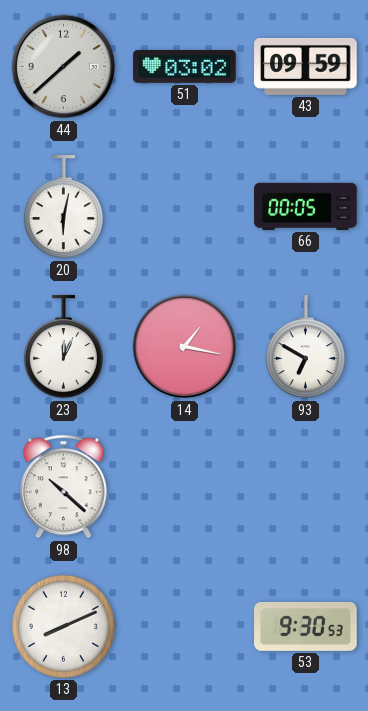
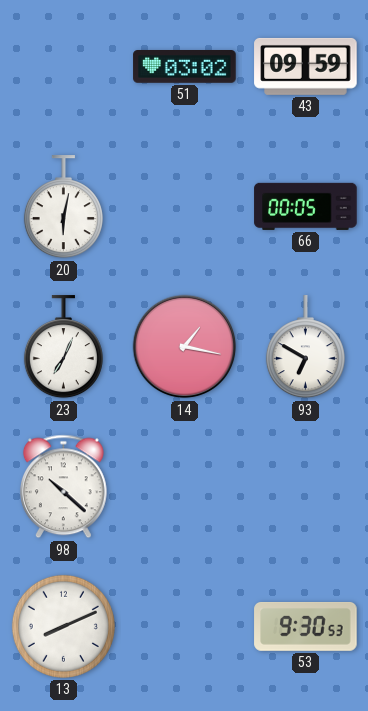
44: 1:38 -> none (64, 67)
23: 12:04 -> 7:04 (63, 347)
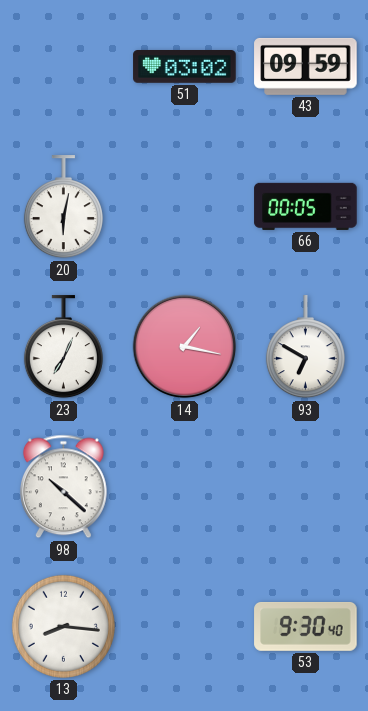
13: 8:11 -> 8:16 (63, 626)
53: 9:30:53 -> 9:30:40 (306, 626)
